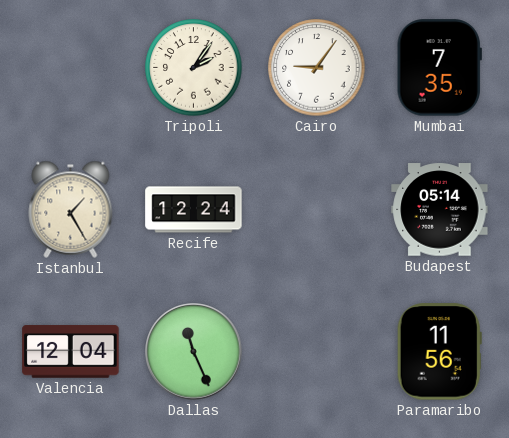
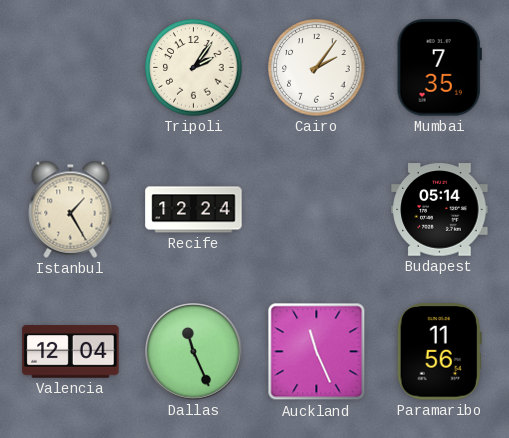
Cairo: 9:06 -> 2:06 (317, 68)
Auckland: none -> 11:26 (317, 352)
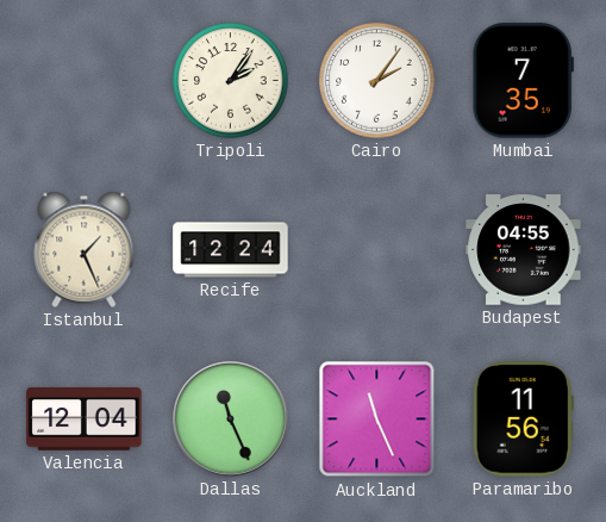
Istanbul: 1:25 -> 1:26 (85, 249)
Budapest: 05:14 -> 04:55 (524, 250)
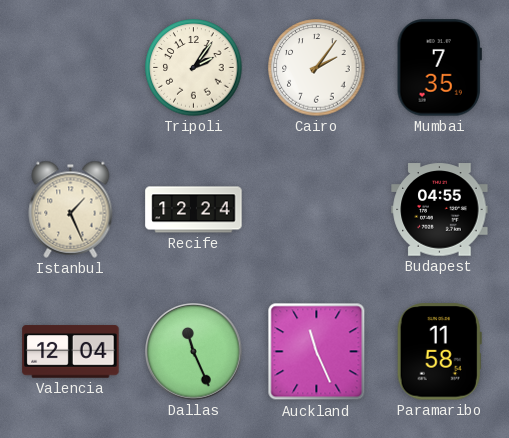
Paramaribo: 11:56 -> 11:58 (439, 352)
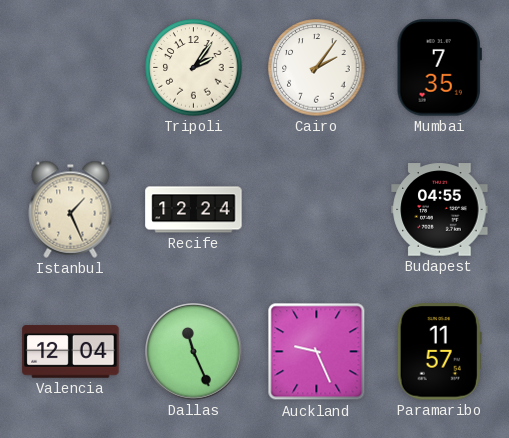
Auckland: 11:26 -> 9:26 (317, 352)
Paramaribo: 11:58 -> 11:57 (439, 352)
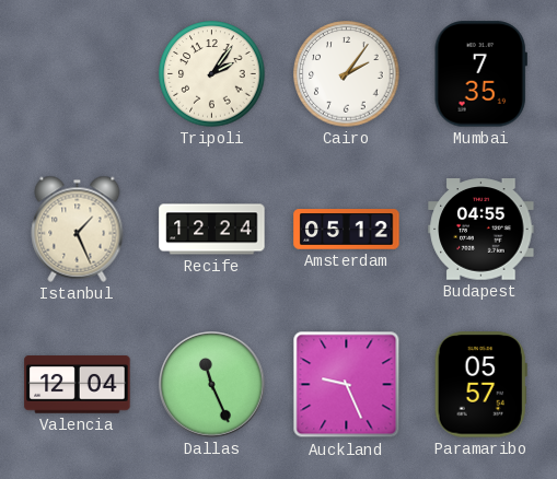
Amsterdam: none -> 05:12 (347, 230)
Paramaribo: 11:57 -> 05:57 (480, 385)
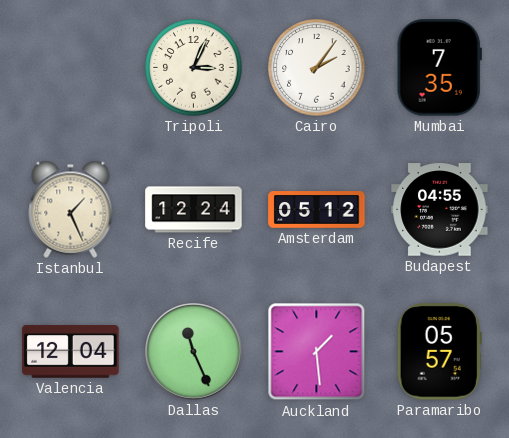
Tripoli: 2:06 -> 3:04 (194, 68)
Auckland: 9:26 -> 1:29 (317, 352)
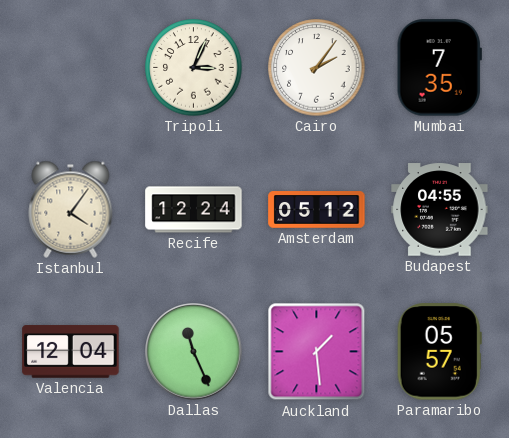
Istanbul: 1:26 -> 4:06 (71, 209)
